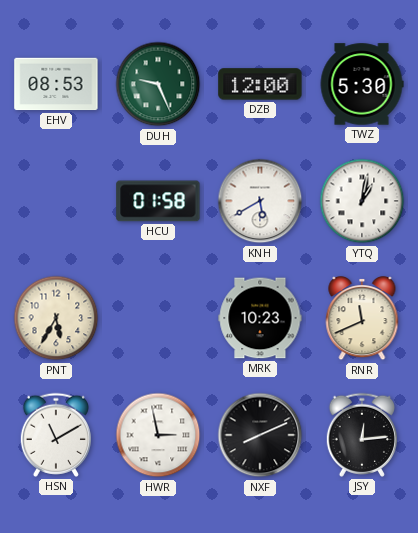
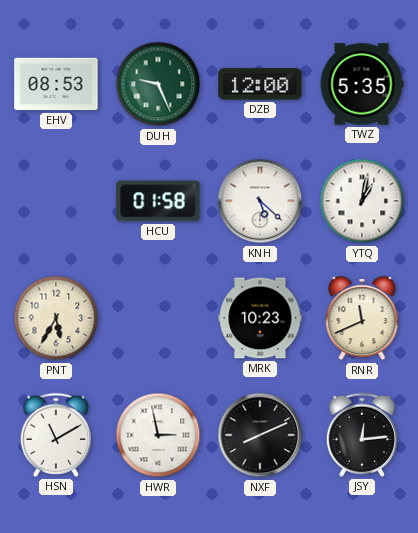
TWZ: 5:30 -> 5:35 (362, 84)
KNH: 5:40 -> 5:22 (260, 201)
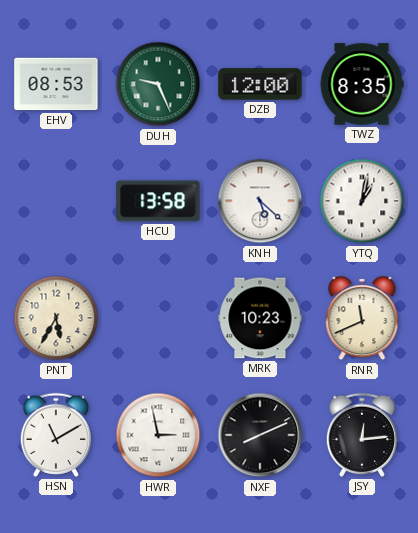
TWZ: 5:35 -> 8:35 (362, 84)
HCU: 01:58 -> 13:58 (158, 201)
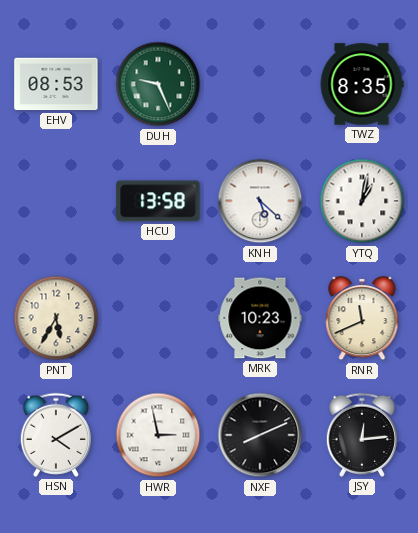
DZB: 12:00 -> none (260, 84)
HSN: 11:10 -> 4:10 (56, 435)
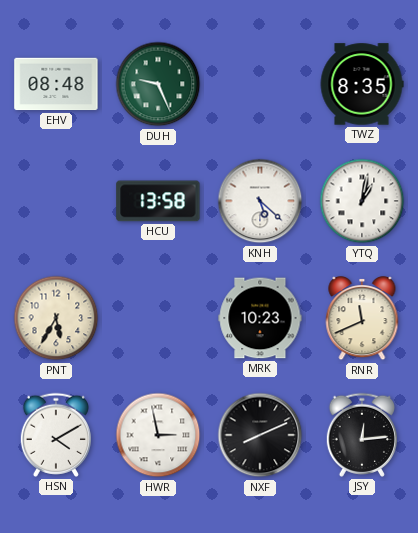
EHV: 08:53 -> 08:48 (56, 84)
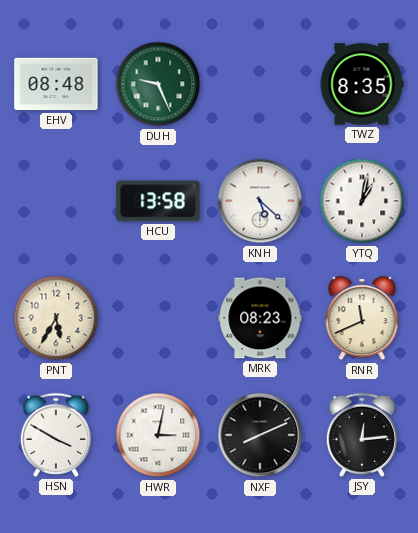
MRK: 10:23 -> 08:23 (260, 318)
HSN: 4:10 -> 3:50 (56, 435)
HWR: 2:58 -> 3:02 (158, 435)
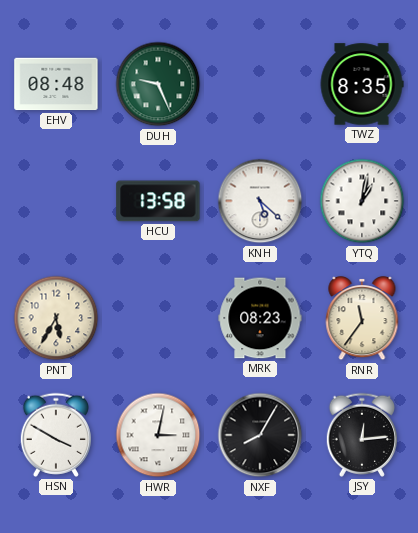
RNR: 11:41 -> 11:36 (362, 319)
NXF: 8:11 -> 8:05 (260, 435)
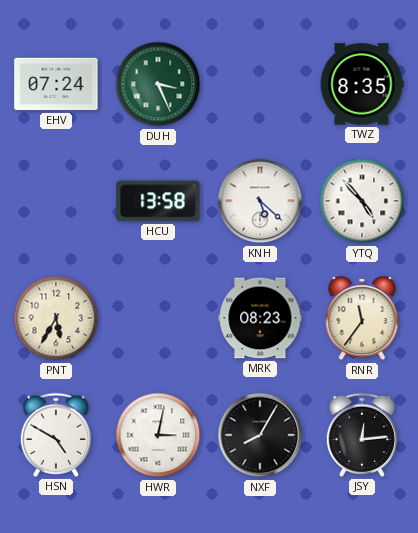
EHV: 08:48 -> 07:24 (56, 84)
DUH: 9:26 -> 3:26 (158, 84)
YTQ: 1:02 -> 4:53 (362, 201)
HSN: 3:50 -> 4:50 (56, 435)
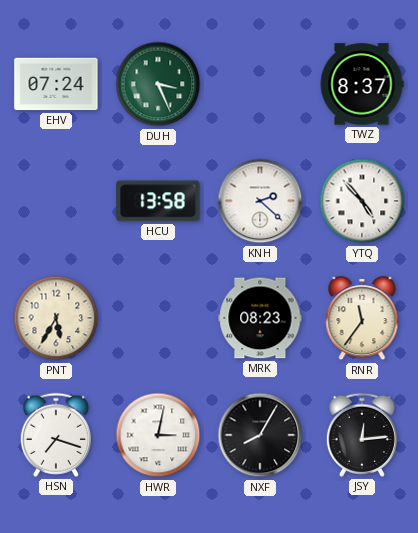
TWZ: 8:35 -> 8:37 (362, 84)
KNH: 5:22 -> 2:22 (260, 201)
HSN: 4:50 -> 7:18 (56, 435)
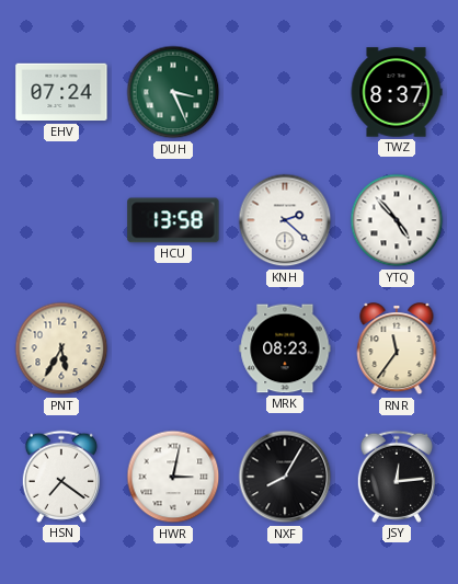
HSN: 7:18 -> 7:21 (61, 477)
